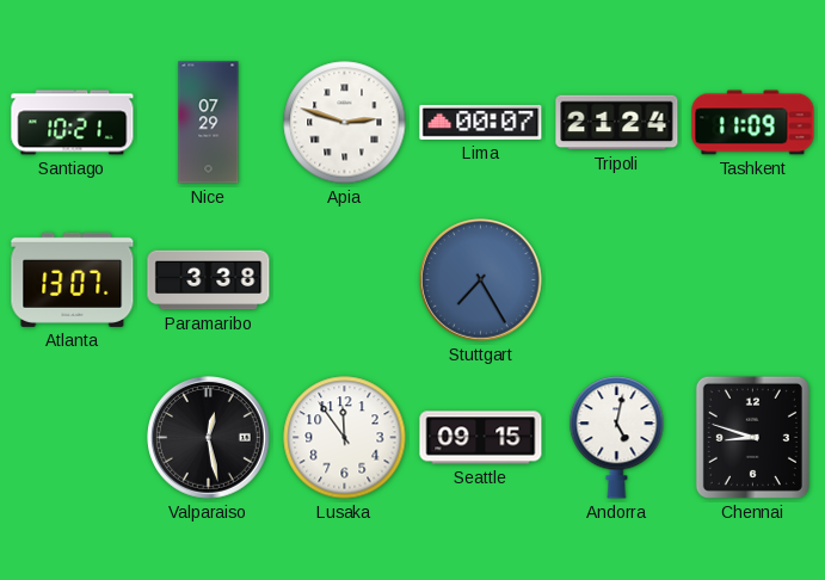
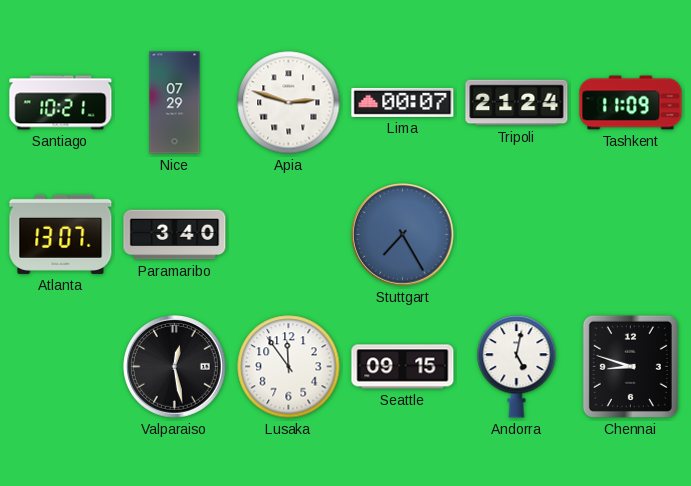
Paramaribo: 3:38 -> 3:40 (175, 235)
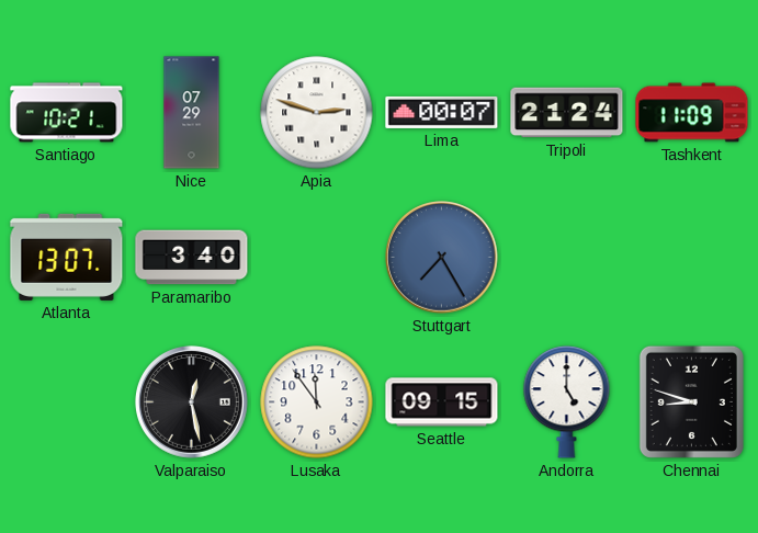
Andorra: 5:02 -> 5:00 (567, 402)
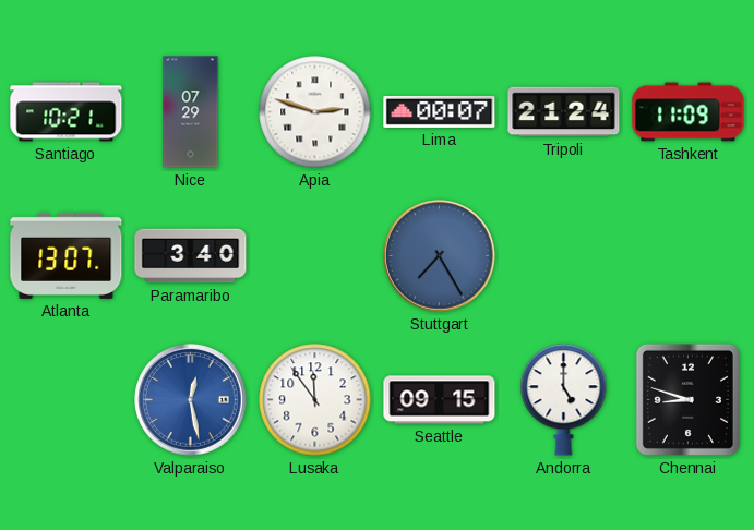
Valparaiso dial: black -> blue (191, 400)
